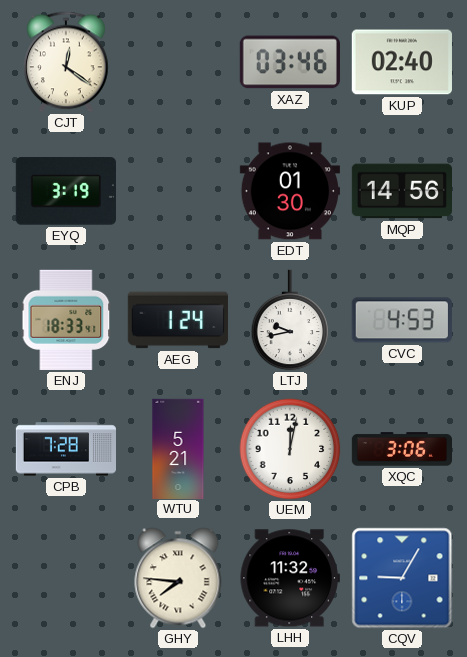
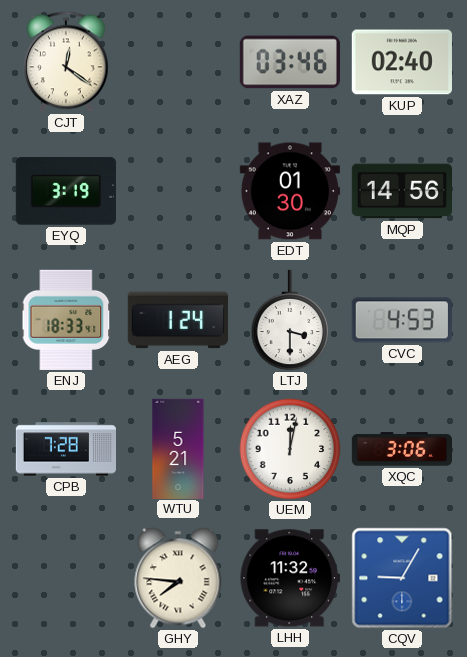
LTJ: 9:43 -> 3:30 (290, 320)
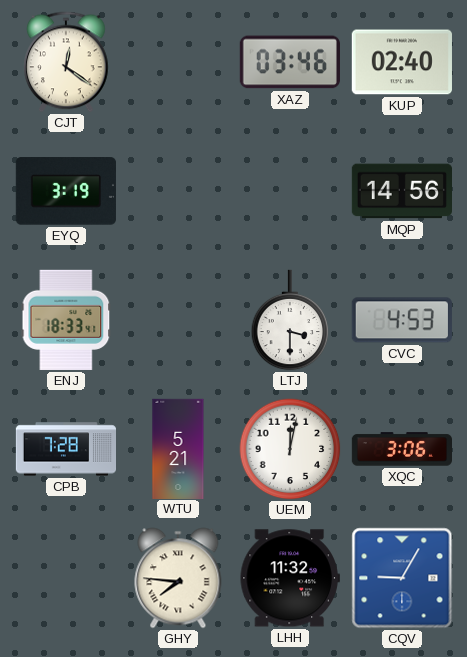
EDT: 01:30 -> none (289, 191)
AEG: 1:24 -> none (178, 320)
